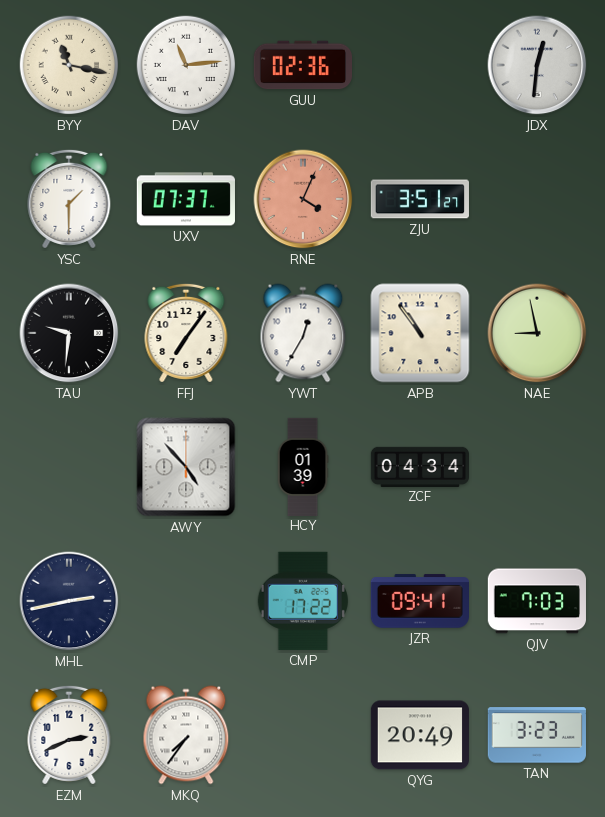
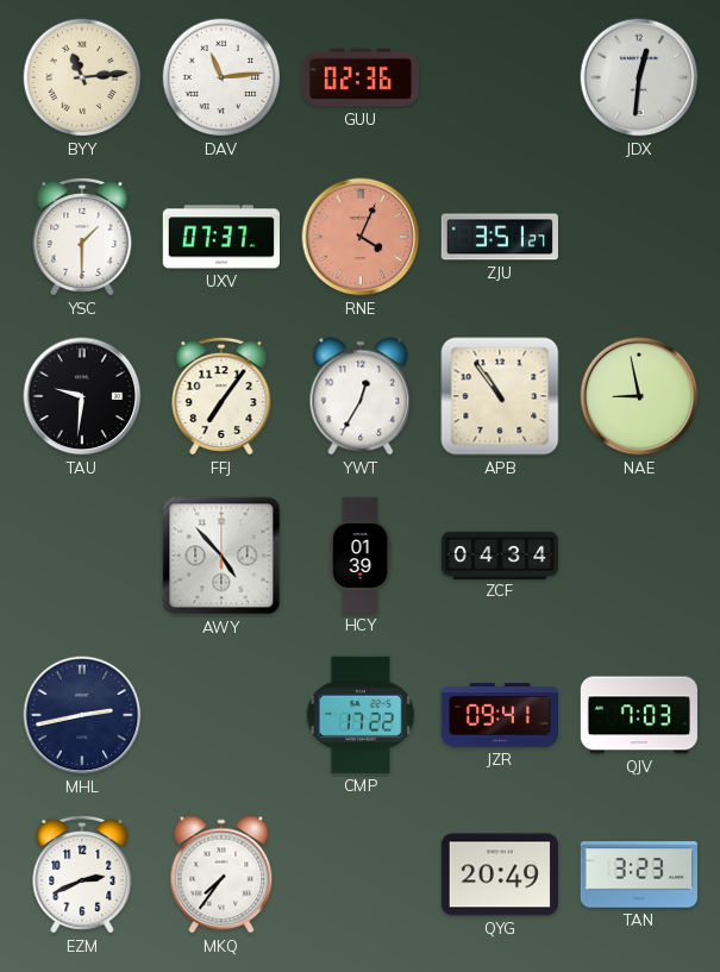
BYY: 11:17 -> 11:14 (82, 77)
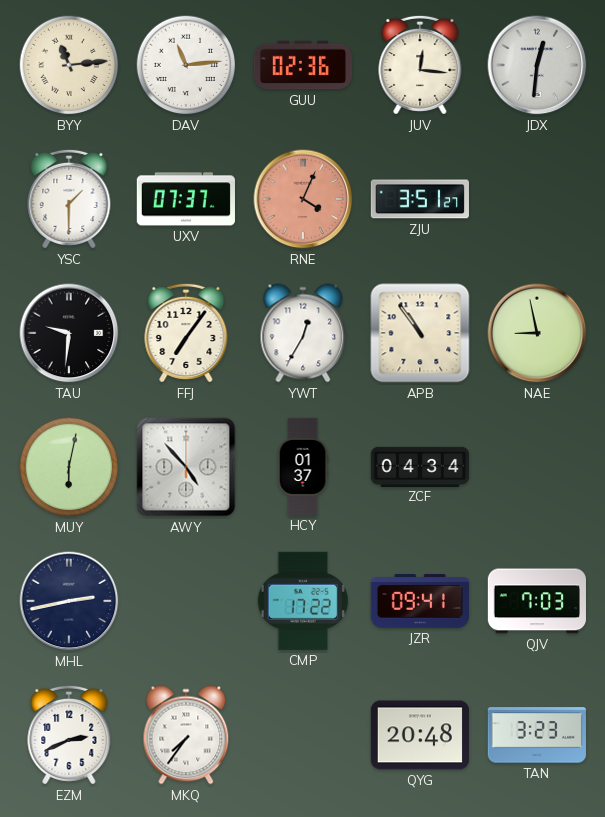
JUV: none -> 12:16 (420, 65)
MUY: none -> 6:02 (69, 467)
HCY: 01:39 -> 01:37 (303, 466)
QYG: 20:49 -> 20:48 (420, 735)
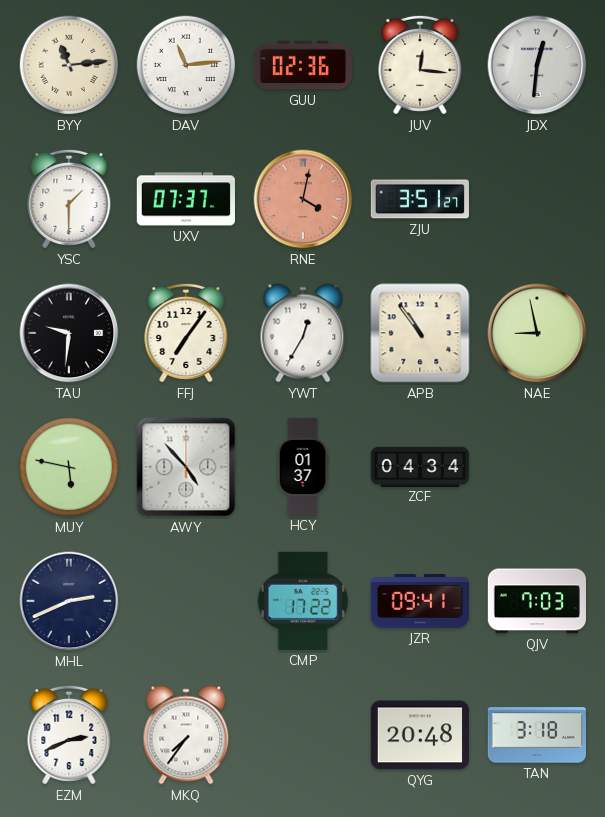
RNE: 4:04 -> 4:02 (303, 199)
MUY: 6:02 -> 5:47 (69, 467)
MHL: 2:43 -> 2:41 (69, 601)
TAN: 3:23 -> 3:18 (537, 735)
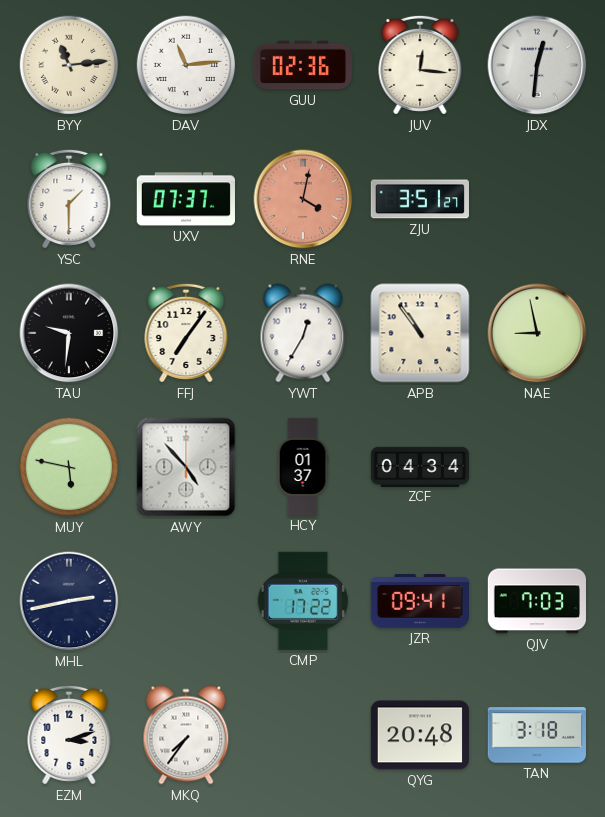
MHL: 2:41 -> 2:43 (69, 601)
EZM: 2:41 -> 3:12 (69, 735)
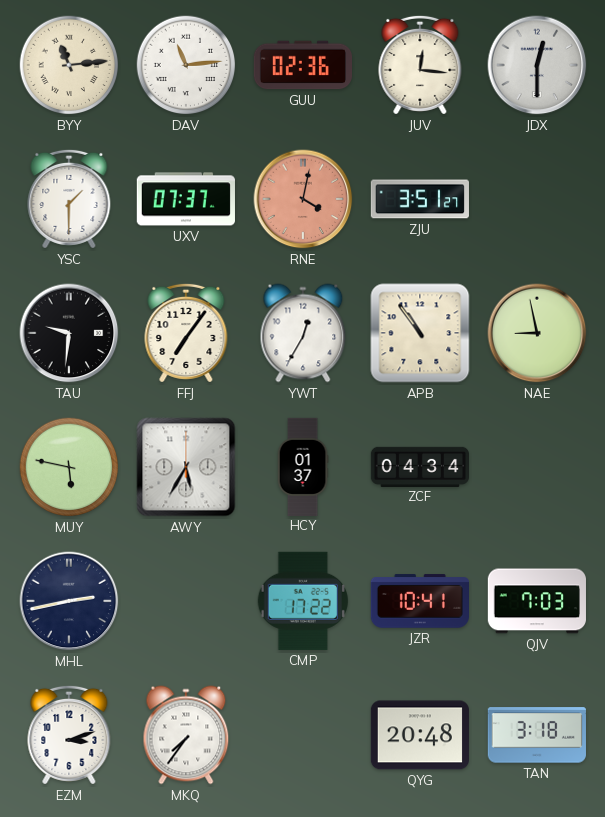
JDX: 12:31 -> 12:30 (537, 65)
AWY: 4:53 -> 5:35 (186, 467)
JZR: 09:41 -> 10:41 (419, 601)
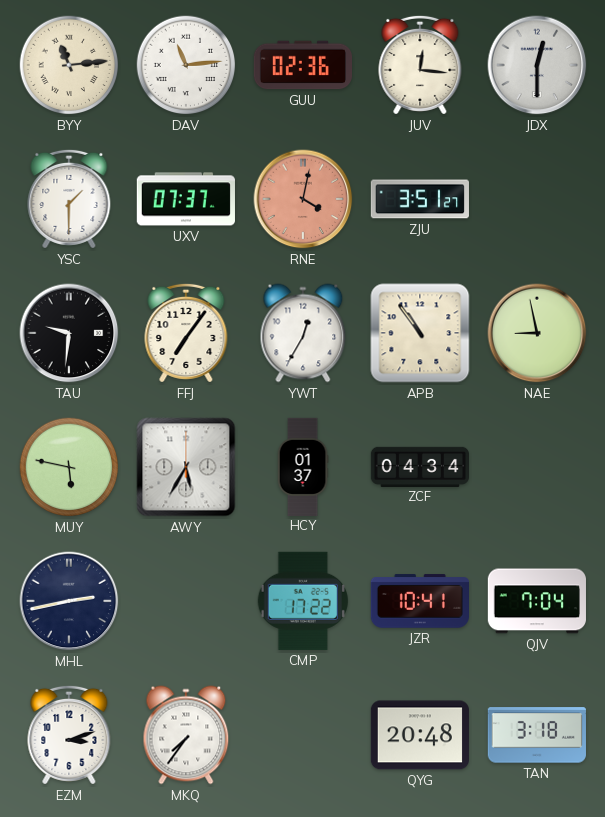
QJV: 7:03 -> 7:04 (537, 601)
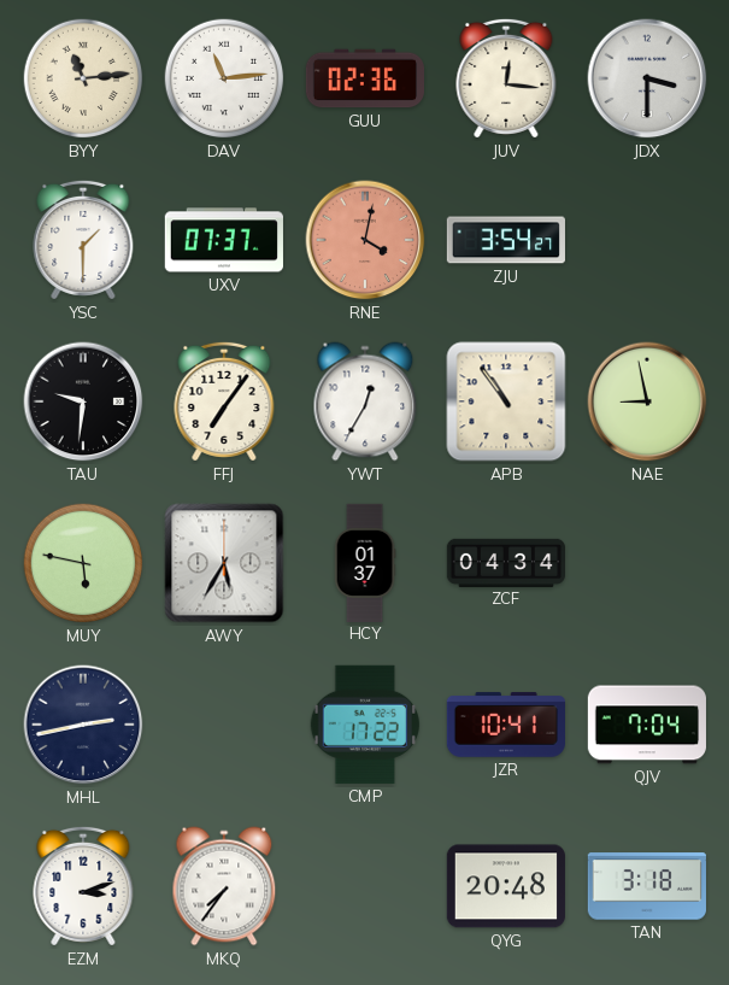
JDX: 12:30 -> 3:30 (647, 78)
ZJU: 3:51 -> 3:54 (505, 240)
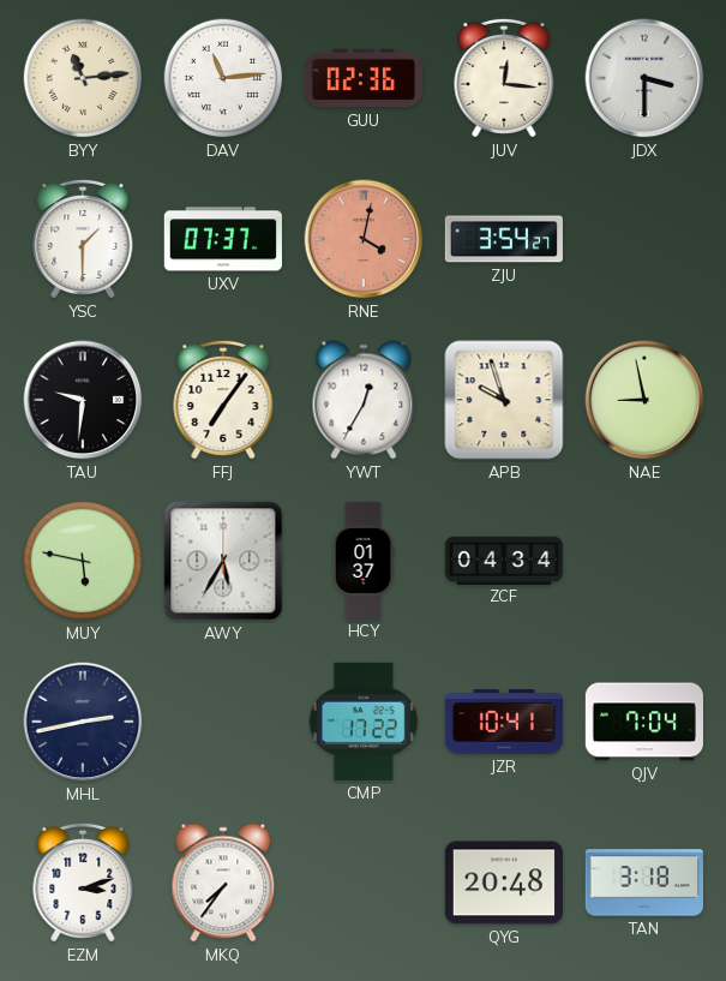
APB: 10:54 -> 9:57 (504, 400)
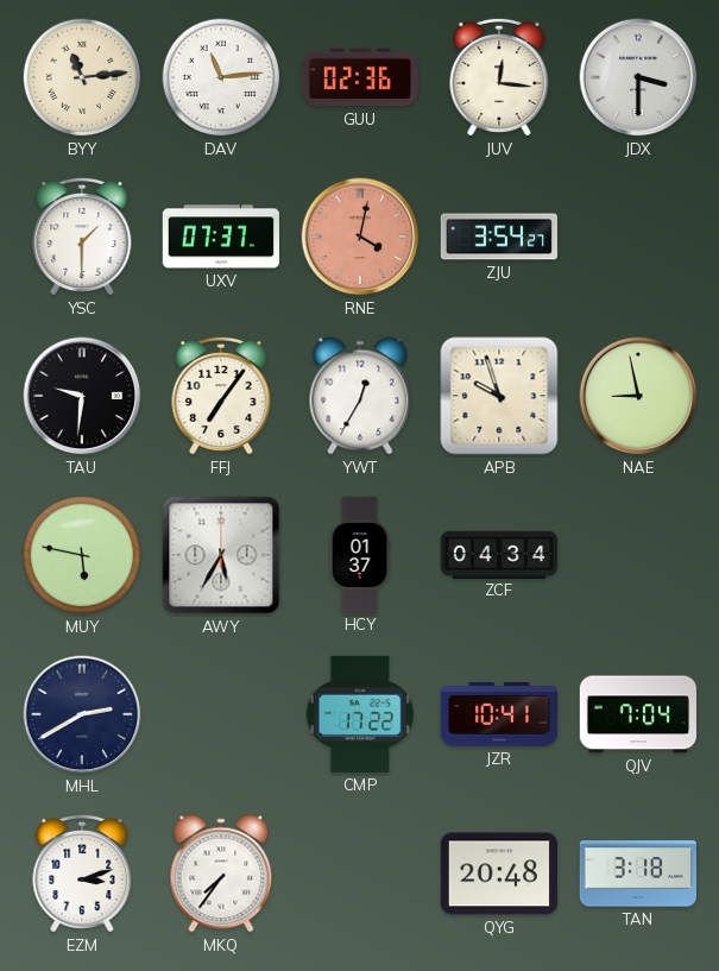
MHL: 2:43 -> 2:40 (82, 714)
